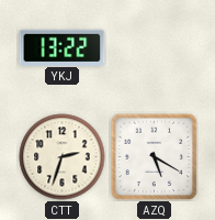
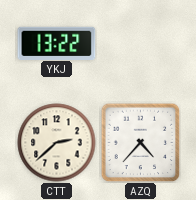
CTT: 2:33 -> 2:38 (57, 143)
AZQ: 5:20 -> 4:37 (140, 142)
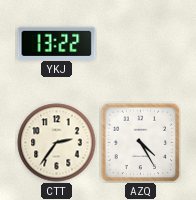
CTT: 2:38 -> 2:36 (57, 143)
AZQ: 4:37 -> 4:25 (140, 142)
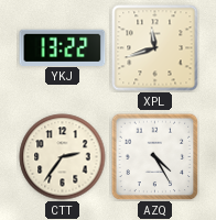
XPL: none -> 11:42 (155, 48)
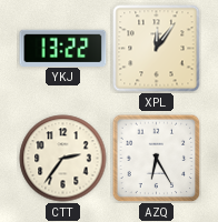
XPL: 11:42 -> 12:06 (157, 49)
AZQ: 4:25 -> 6:25 (156, 158)
